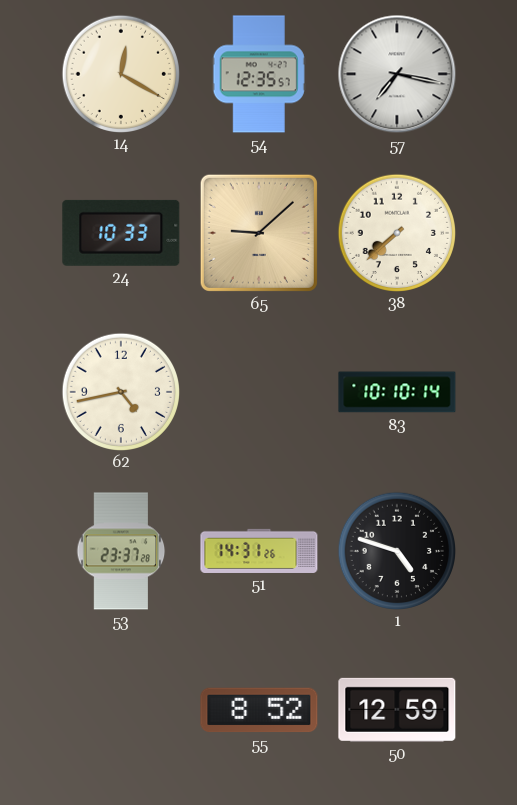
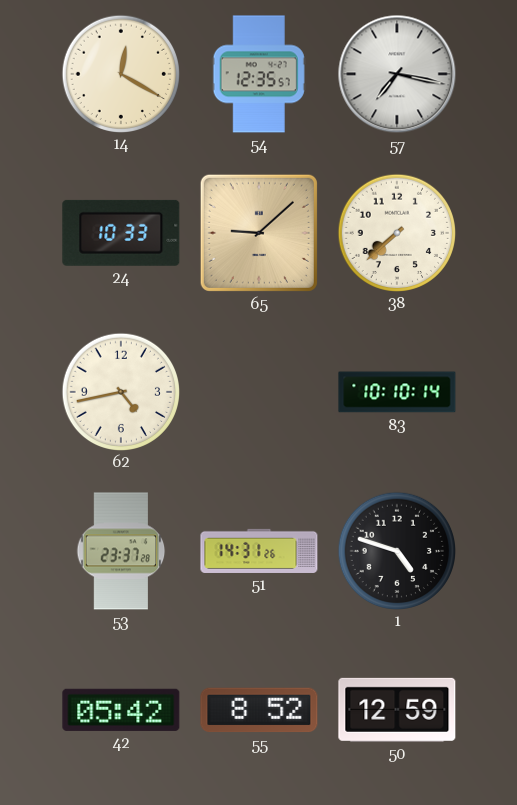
42: none -> 05:42 (121, 710)
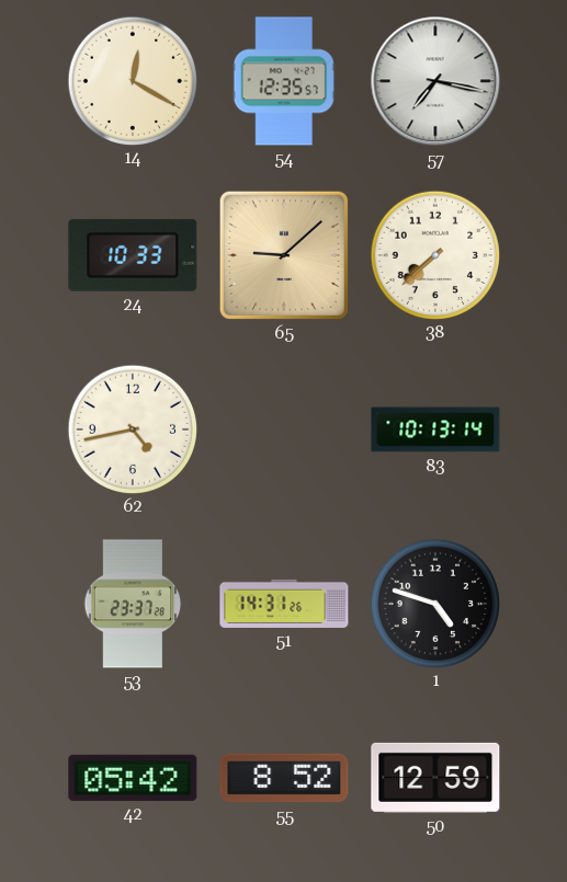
83: 10:10 -> 10:13 (435, 429)
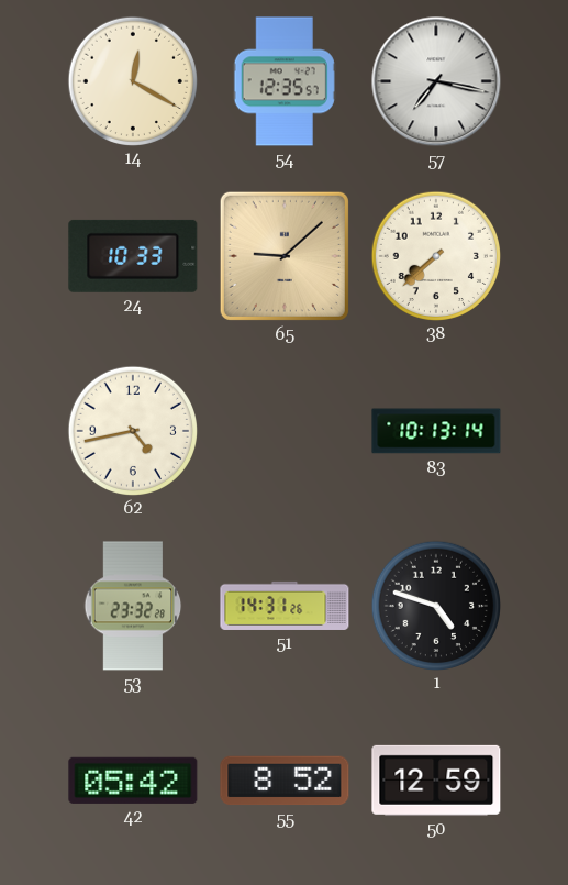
53: 23:37 -> 23:32 (133, 606)
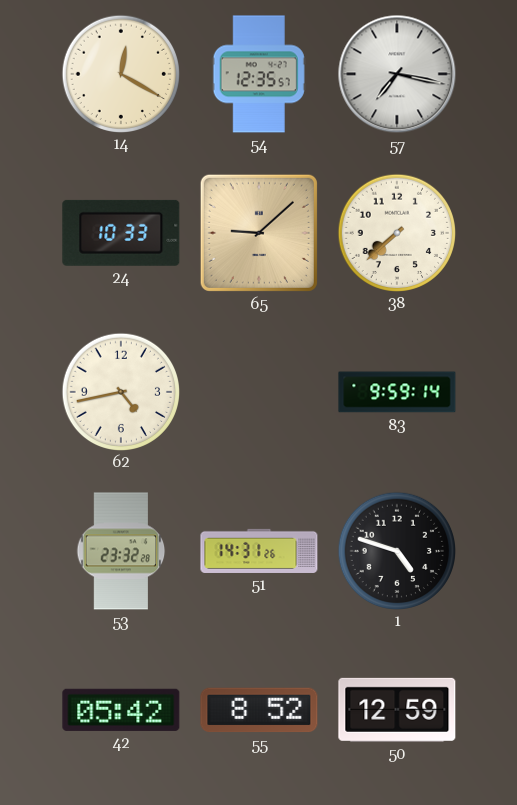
83: 10:13 -> 9:59 (397, 392)
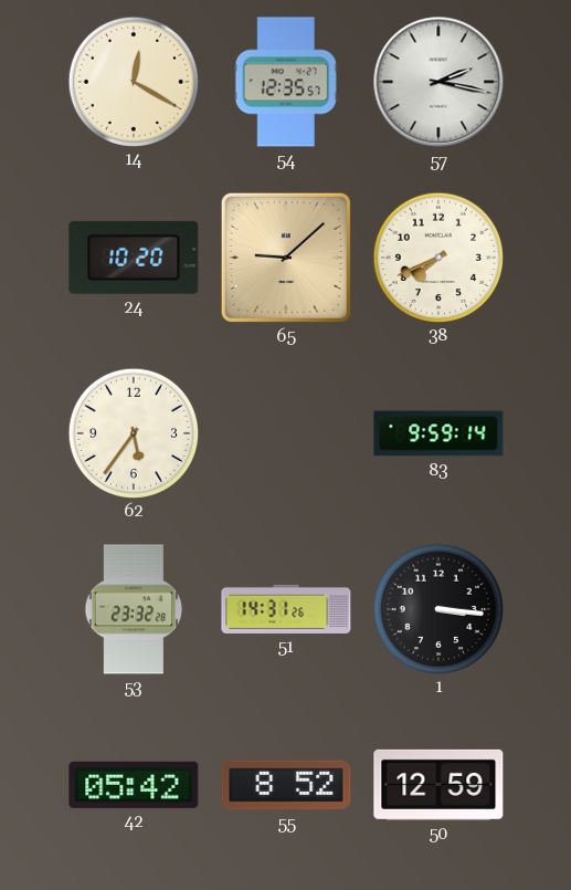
57: 7:17 -> 2:17 (438, 82)
24: 10:33 -> 10:20 (134, 258)
38: 7:38 -> 7:41 (437, 256)
62: 4:43 -> 5:36 (133, 432)
1: 4:48 -> 3:16 (437, 608)
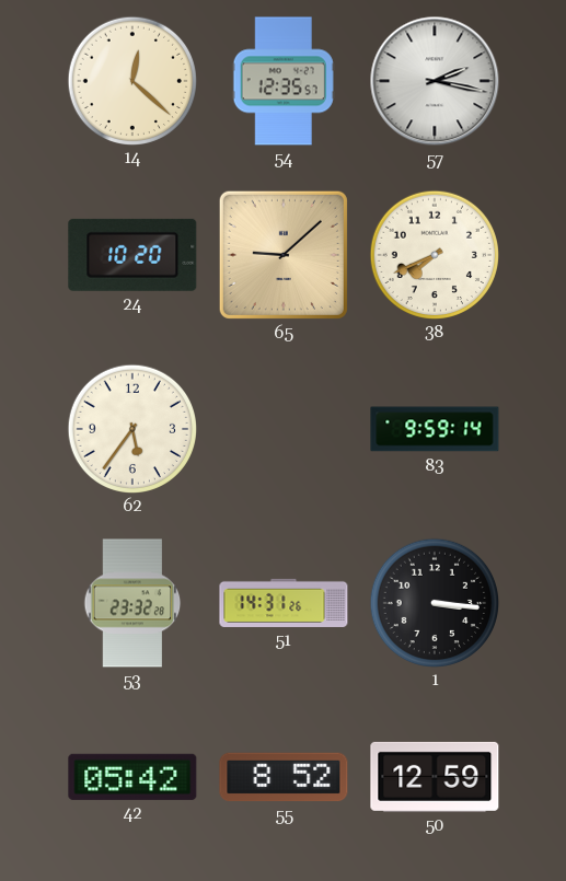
14: 12:20 -> 12:22 (131, 80)
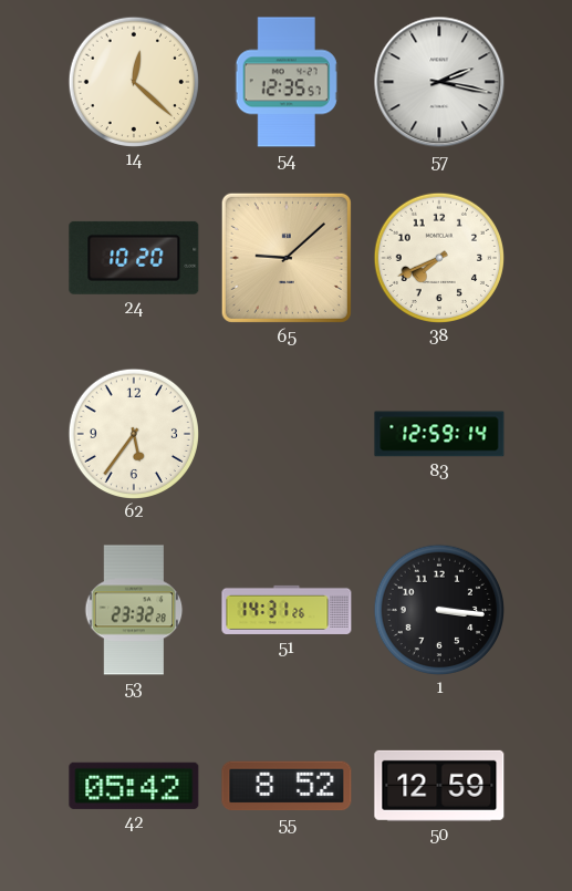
83: 9:59 -> 12:59 (439, 434)
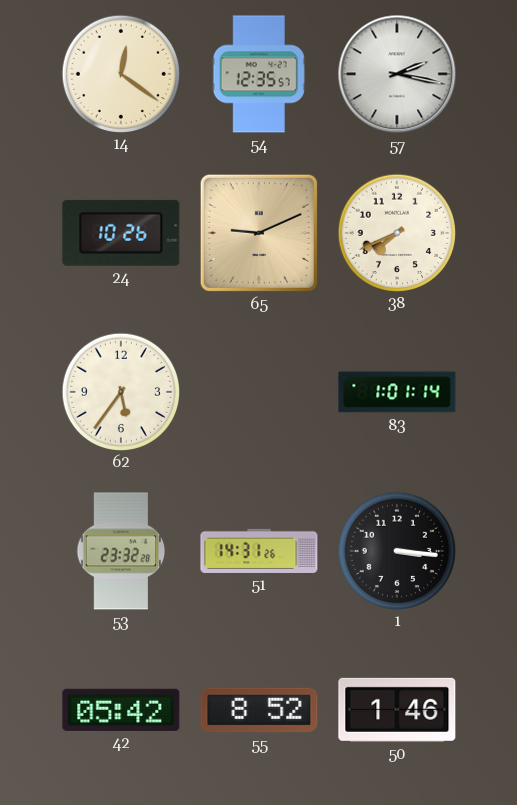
14: 12:22 -> 12:21 (120, 73)
24: 10:20 -> 10:26 (121, 233)
65: 9:08 -> 9:11 (259, 233)
83: 12:59 -> 1:01 (397, 392)
50: 12:59 -> 1:46 (397, 710)
